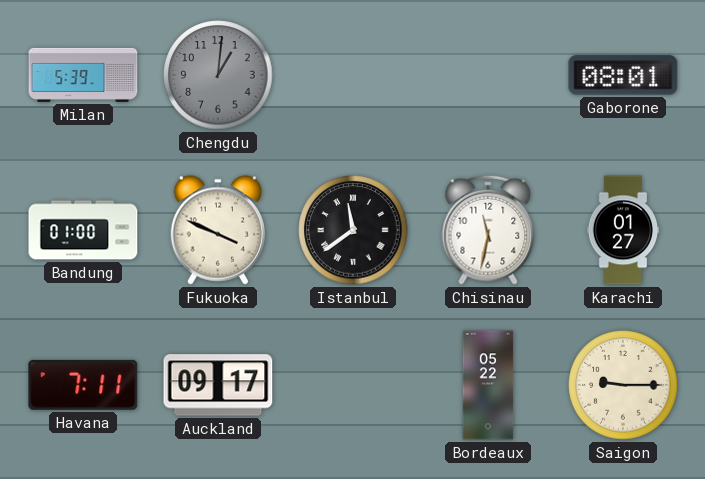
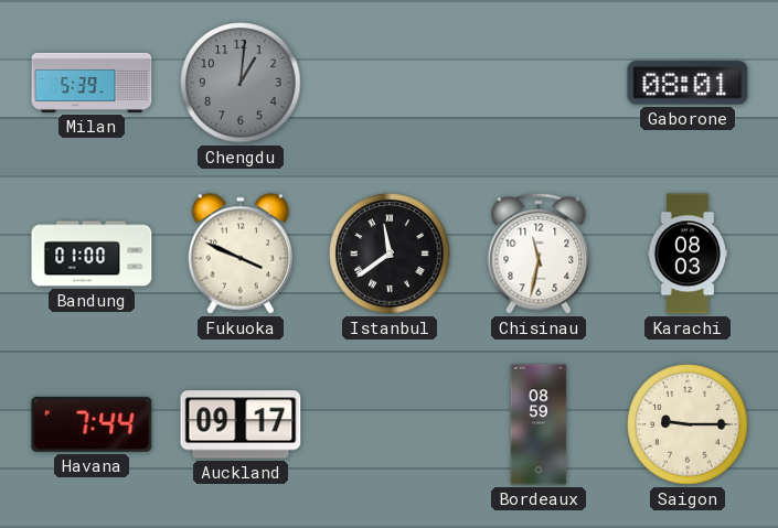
Karachi: 01:27 -> 08:03 (688, 254)
Havana: 7:11 -> 7:44 (92, 424)
Bordeaux: 05:22 -> 08:59 (539, 424)
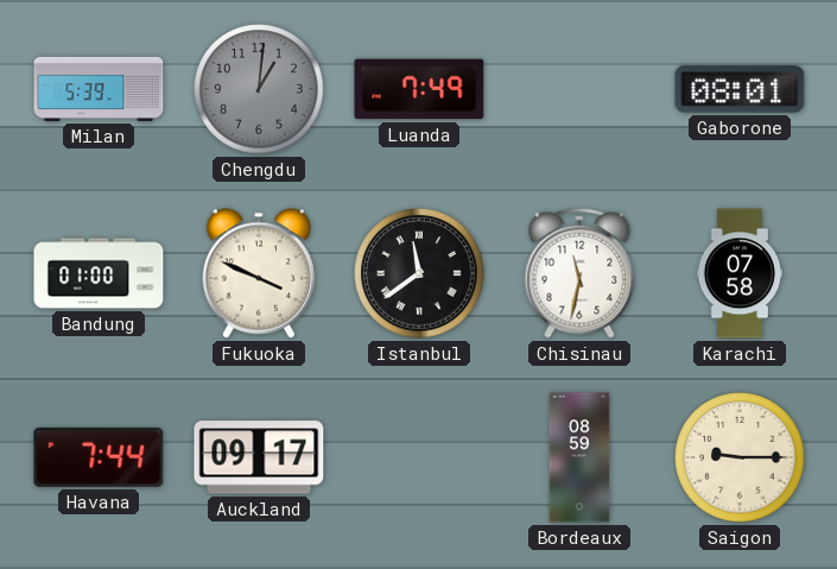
Luanda: none -> 7:49 (419, 89)
Karachi: 08:03 -> 07:58 (740, 273)
